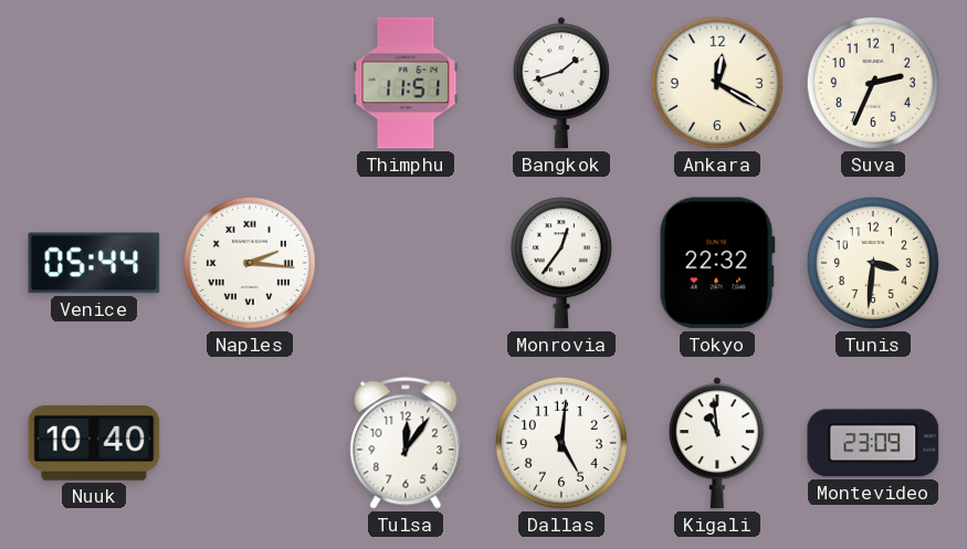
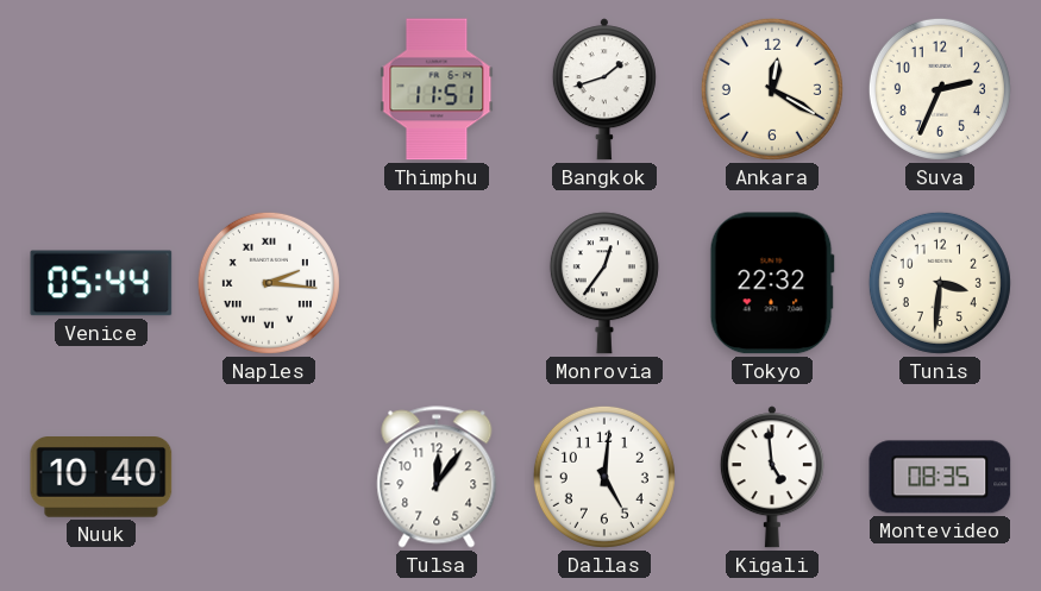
Kigali: 10:59 -> 4:59 (772, 477)
Montevideo: 23:09 -> 08:35 (940, 477)
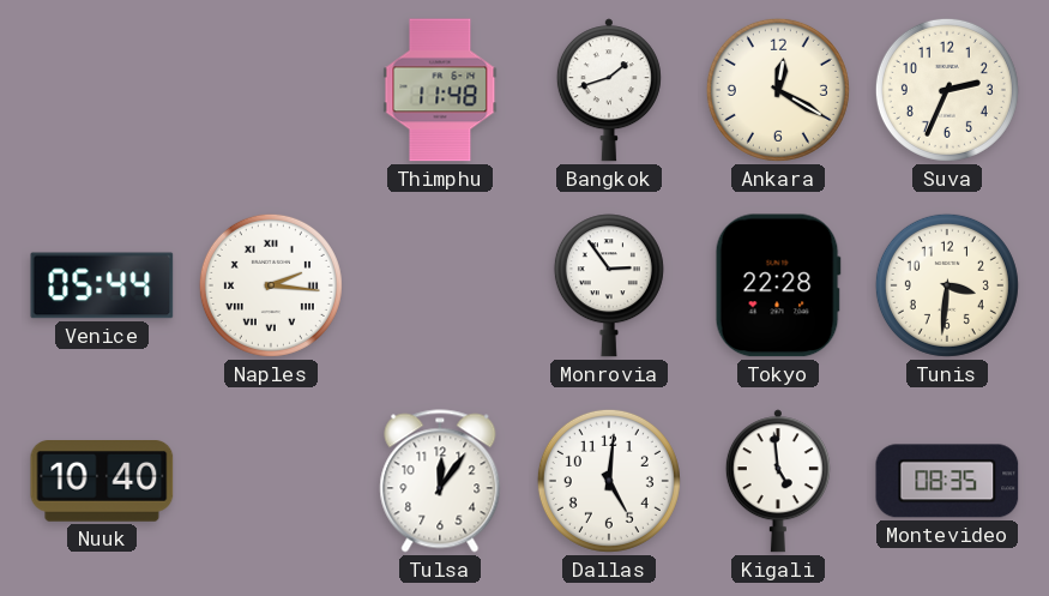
Thimphu: 11:51 -> 11:48 (440, 90)
Monrovia: 12:36 -> 2:54 (609, 285)
Tokyo: 22:32 -> 22:28 (778, 285)
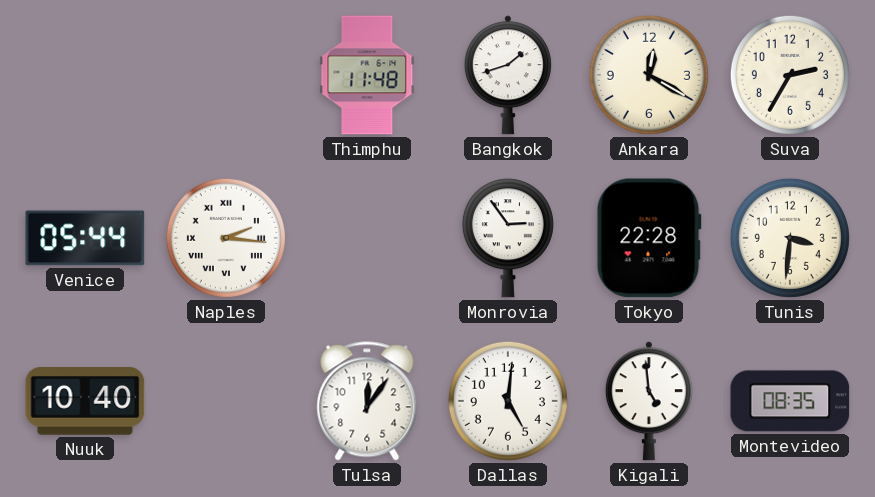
Suva: 2:34 -> 2:35 (790, 75)
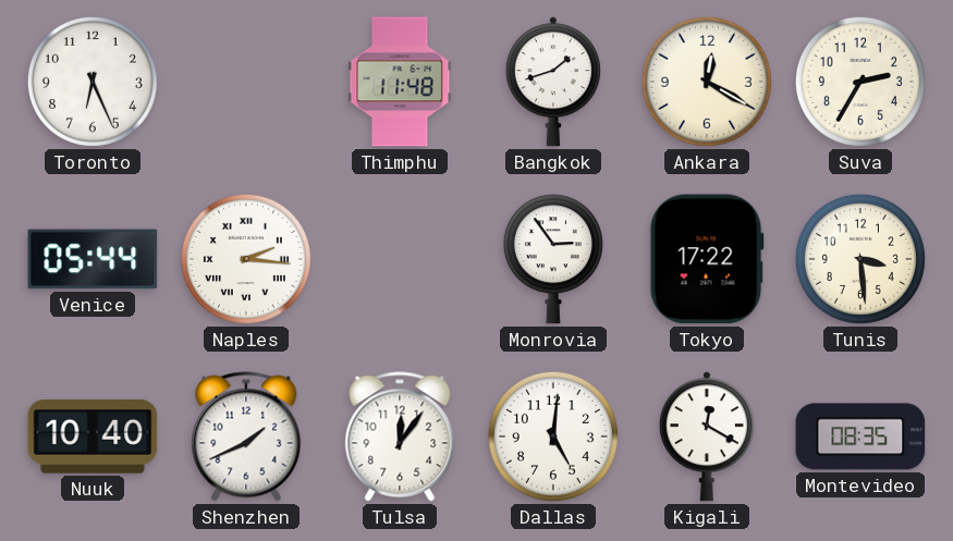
Toronto: none -> 6:26 (93, 82)
Tokyo: 22:28 -> 17:22 (707, 259)
Tunis: 3:31 -> 3:29 (860, 259)
Shenzhen: none -> 1:41 (246, 437)
Kigali: 4:59 -> 12:20 (707, 437)
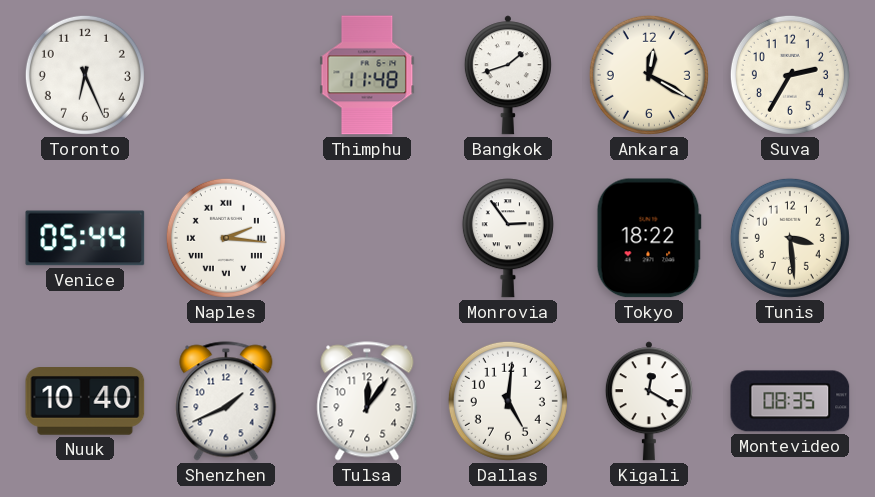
Tokyo: 17:22 -> 18:22 (649, 238)
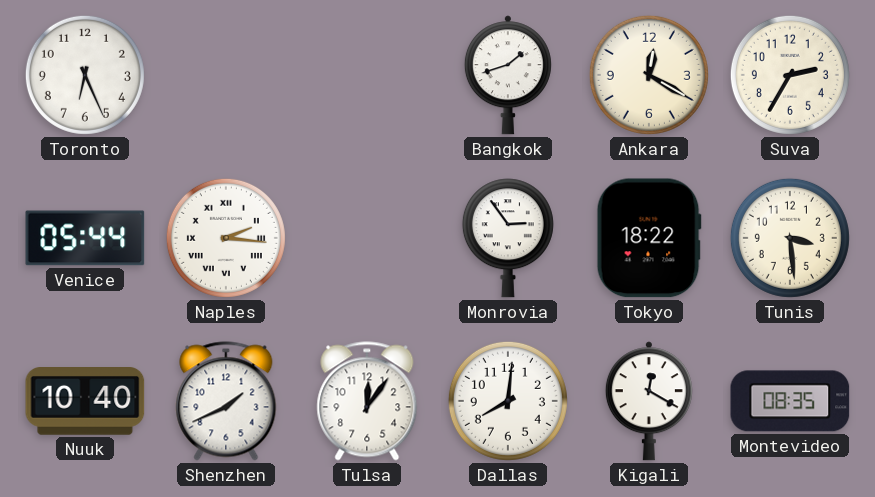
Thimphu: 11:48 -> none (367, 75)
Dallas: 5:01 -> 8:01 (508, 401)
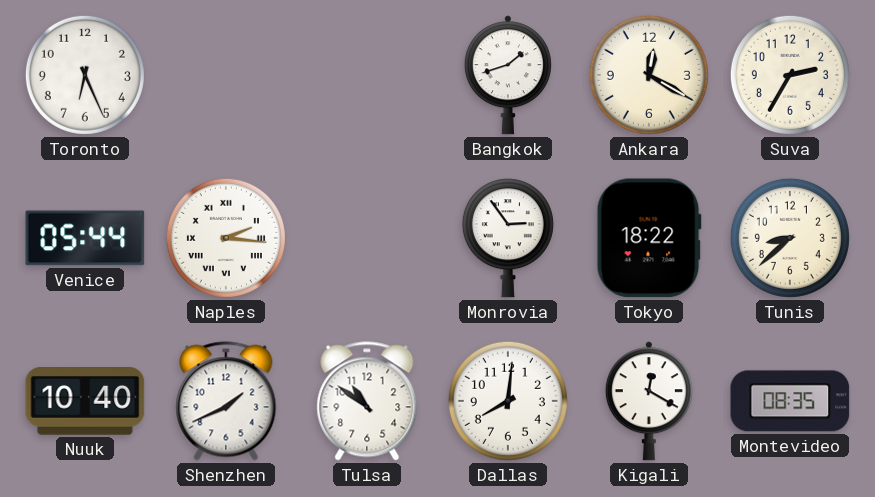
Tunis: 3:29 -> 8:38 (790, 238)
Tulsa: 12:06 -> 10:51 (367, 401)
